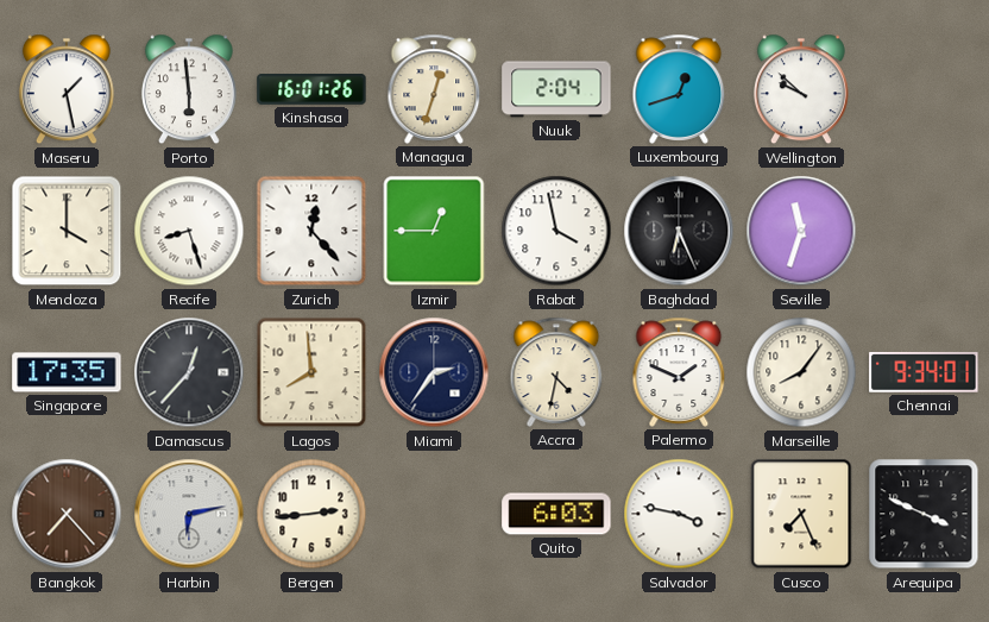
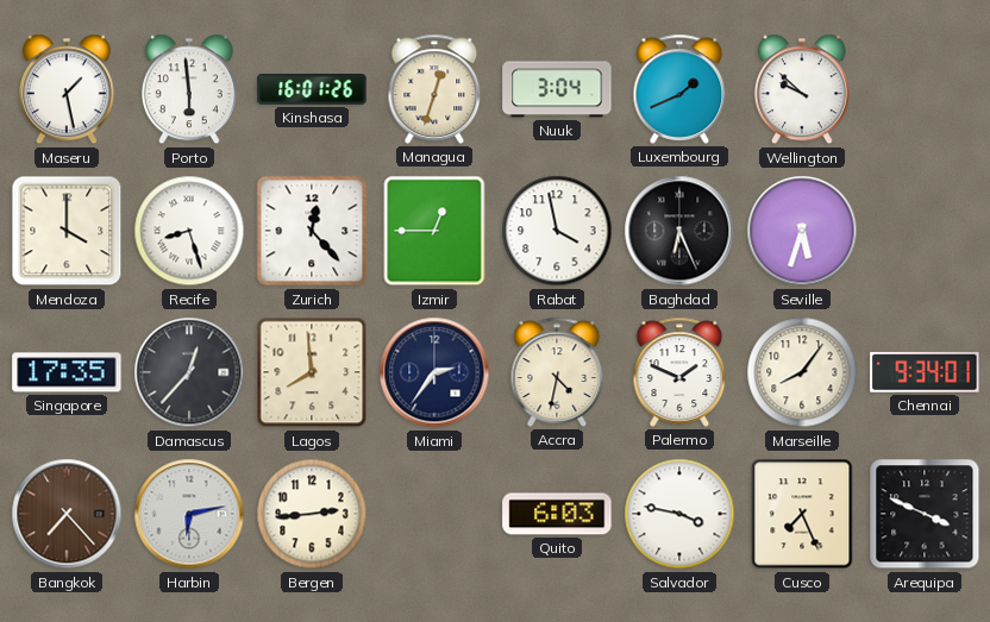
Nuuk: 2:04 -> 3:04 (557, 89)
Luxembourg: 12:42 -> 1:41 (679, 89)
Seville: 11:33 -> 5:33 (802, 231)
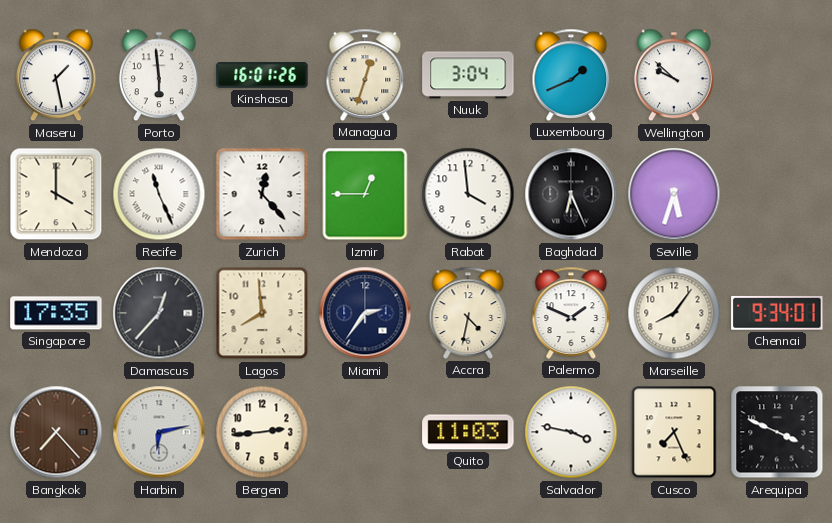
Recife: 8:27 -> 11:26 (159, 194)
Rabat: 3:58 -> 3:59 (468, 194)
Quito: 6:03 -> 11:03 (468, 432)
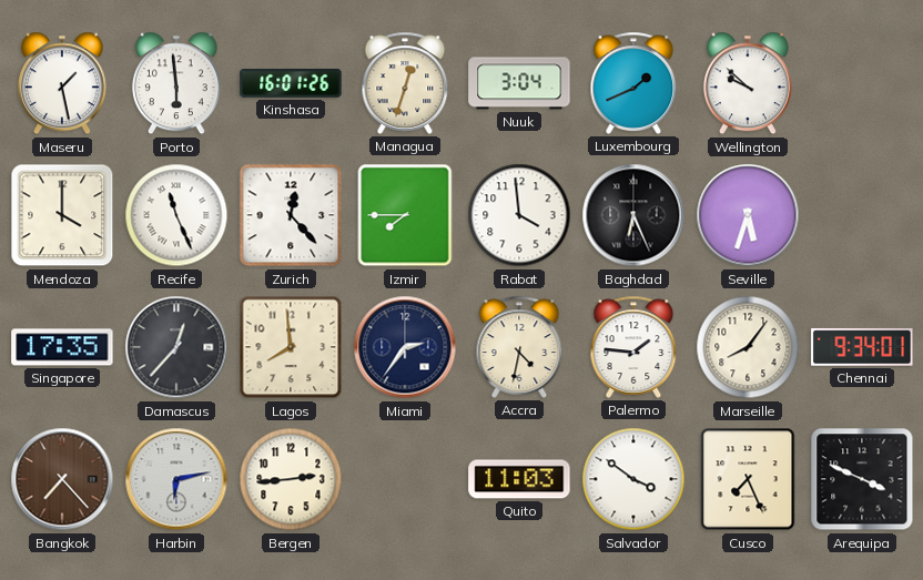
Izmir: 12:45 -> 7:45 (405, 215)
Palermo: 1:49 -> 1:46 (633, 347)
Salvador: 3:47 -> 3:51 (633, 479)
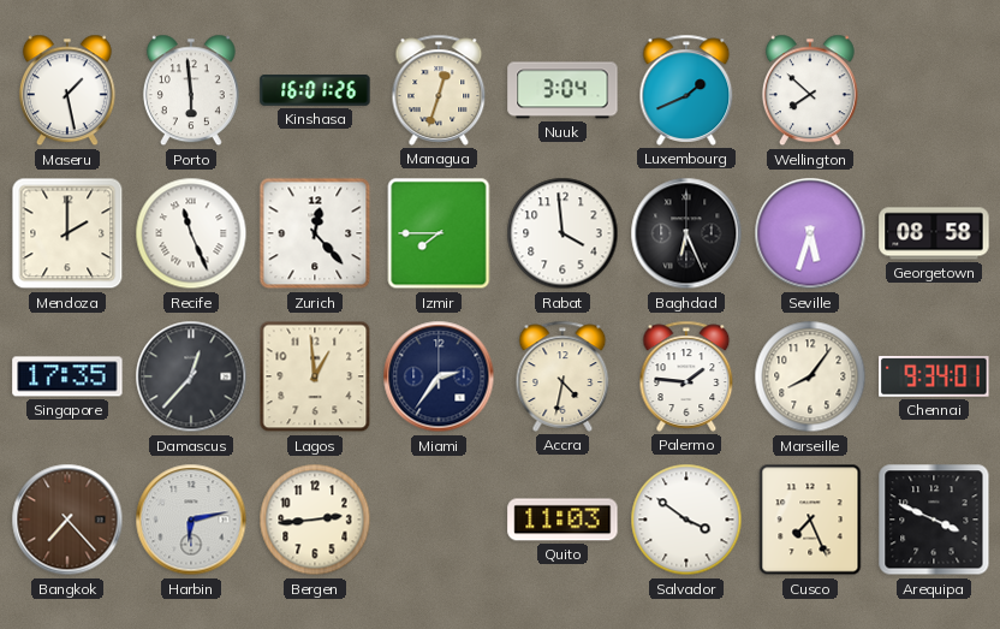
Wellington: 9:52 -> 7:52 (810, 90)
Mendoza: 4:00 -> 2:00 (67, 233)
Georgetown: none -> 08:58 (934, 233)
Lagos: 7:59 -> 12:59 (315, 376)
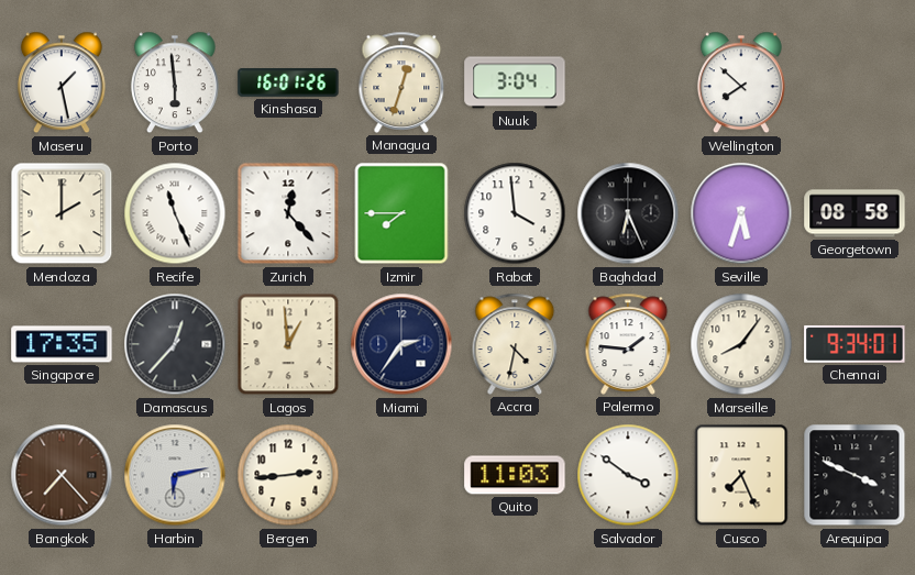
Luxembourg: 1:41 -> none (686, 90)
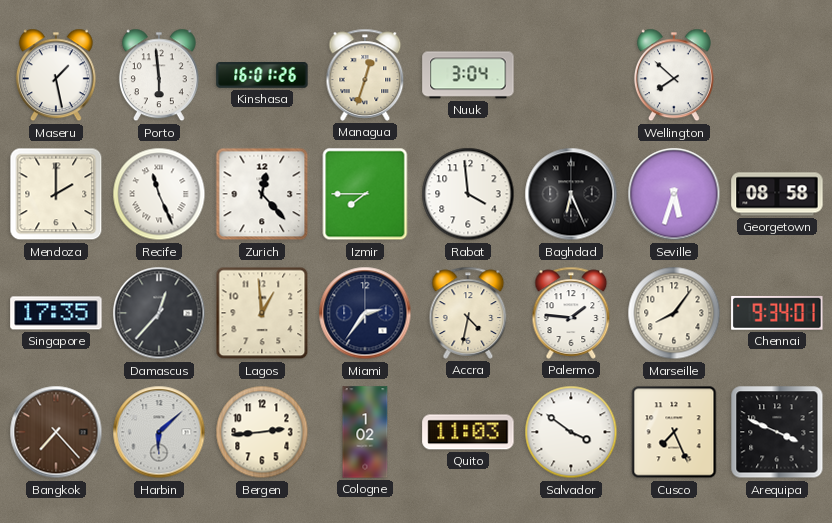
Harbin: 6:13 -> 6:08 (159, 432)
Cologne: none -> 1:02 (365, 432)
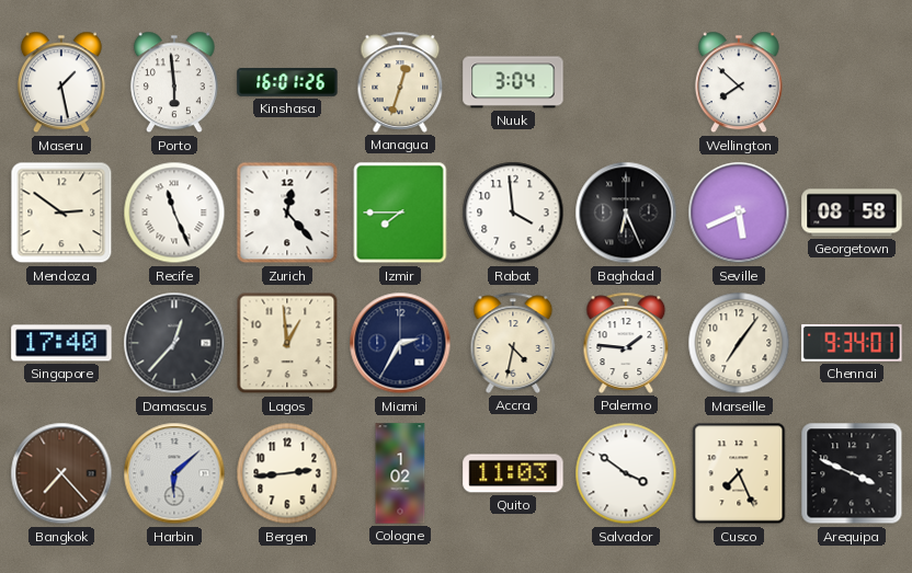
Mendoza: 2:00 -> 2:51 (61, 213)
Seville: 5:33 -> 5:41 (739, 213)
Singapore: 17:35 -> 17:40 (61, 343)
Miami: 2:36 -> 2:35 (400, 343)
Marseille: 8:06 -> 7:06 (739, 343)
